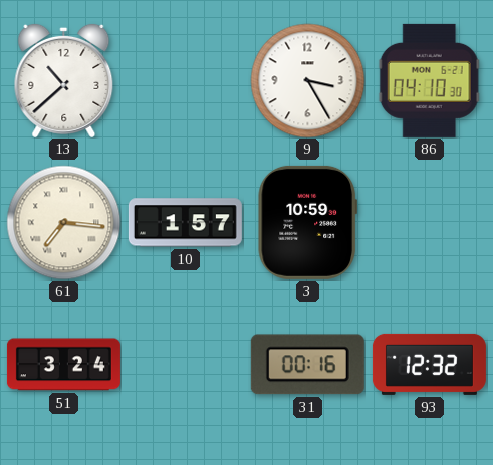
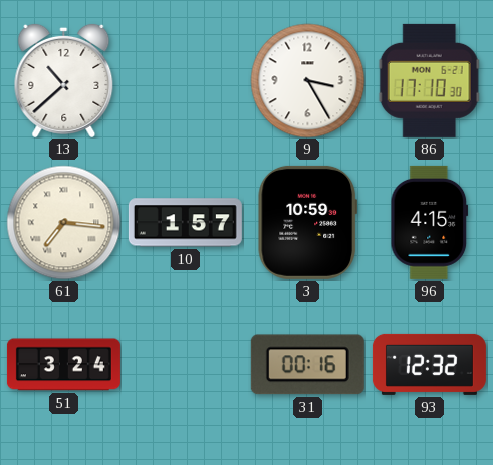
86: 04:10 -> 17:10 (429, 80)
96: none -> 4:15 (430, 222)
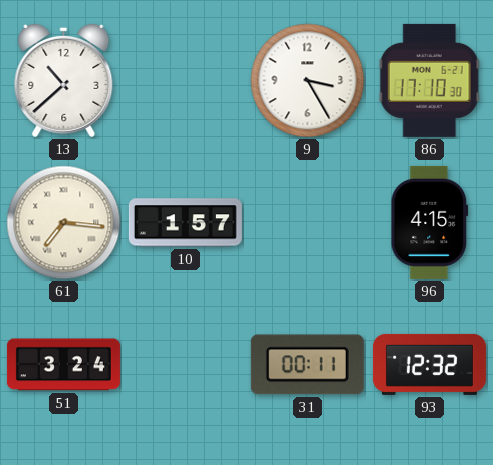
3: 10:59 -> none (307, 222)
31: 00:16 -> 00:11 (307, 365)
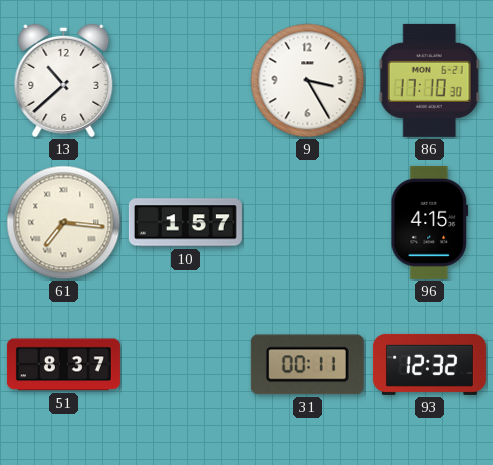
51: 3:24 -> 8:37 (63, 365)
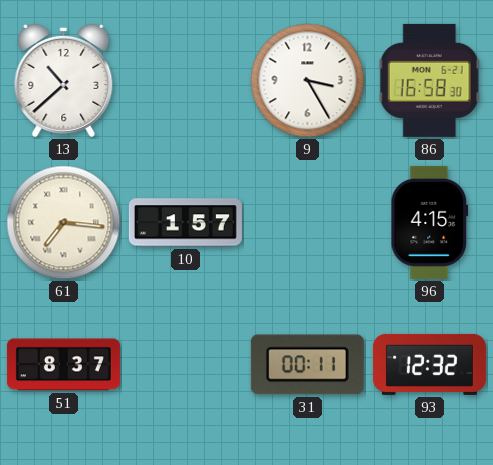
86: 17:10 -> 16:58 (429, 80)
